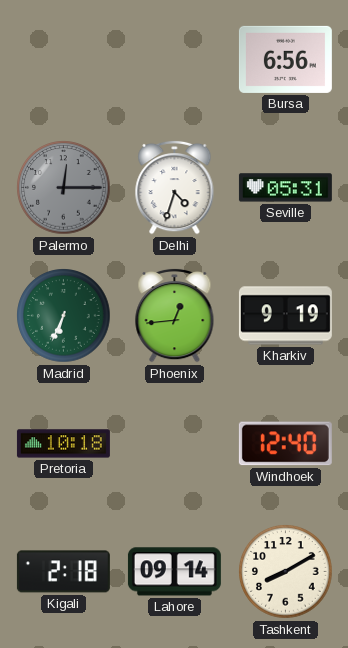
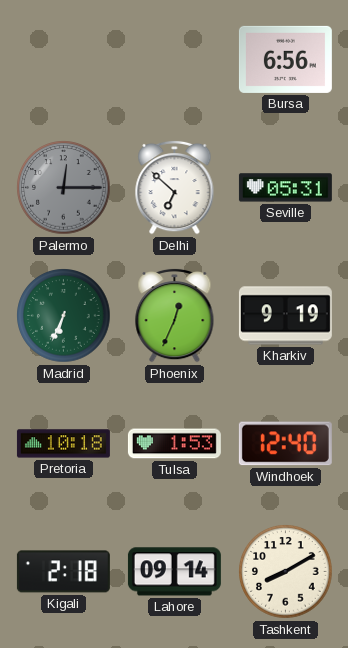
Delhi: 4:33 -> 6:52 (175, 187)
Phoenix: 12:44 -> 12:34 (175, 315)
Tulsa: none -> 1:53 (174, 444)
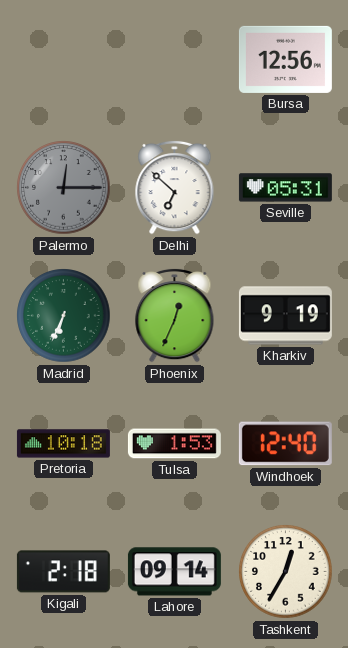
Bursa: 6:56 -> 12:56 (285, 59)
Tashkent: 8:10 -> 12:35 (286, 572)
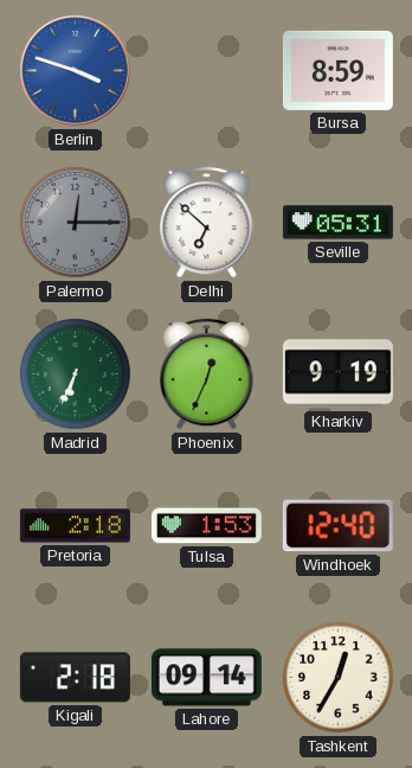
Berlin: none -> 3:48 (76, 71)
Bursa: 12:56 -> 8:59 (337, 70)
Pretoria: 10:18 -> 2:18 (75, 526)
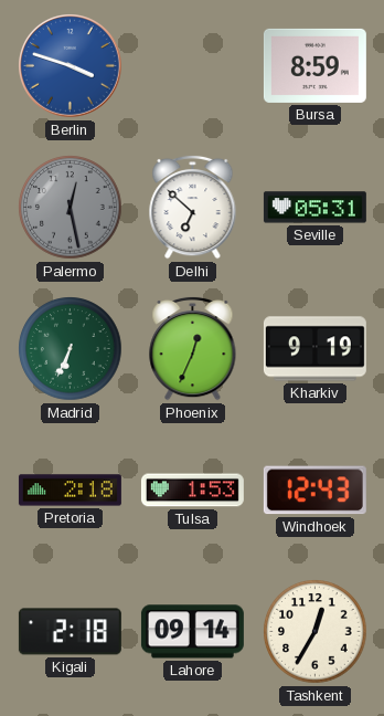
Palermo: 12:15 -> 12:28 (71, 208)
Windhoek: 12:40 -> 12:43 (314, 491)
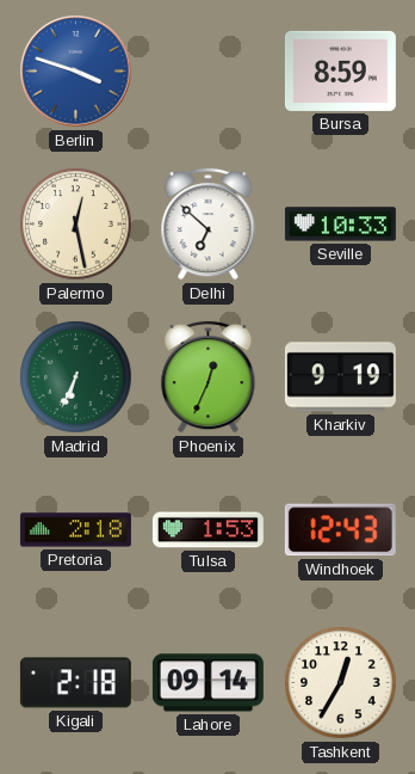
Palermo dial: grey -> cream (76, 225)
Seville: 05:31 -> 10:33 (340, 225)
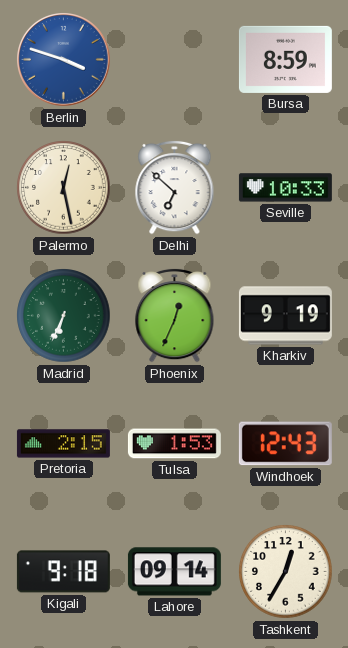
Pretoria: 2:18 -> 2:15 (63, 444)
Kigali: 2:18 -> 9:18 (63, 572)
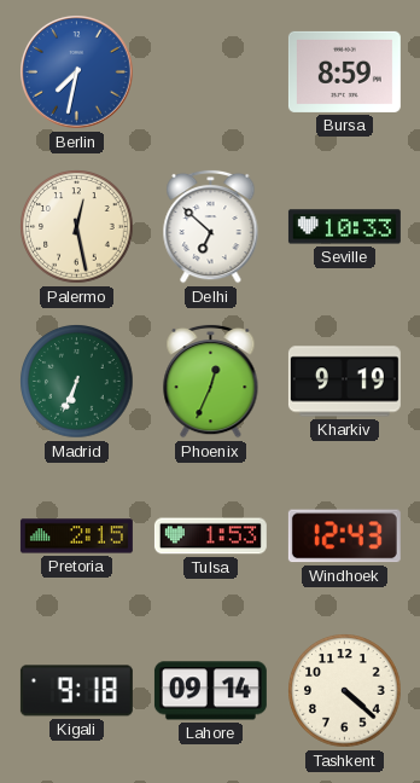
Berlin: 3:48 -> 7:32 (77, 72)
Tashkent: 12:35 -> 4:22 (345, 691)
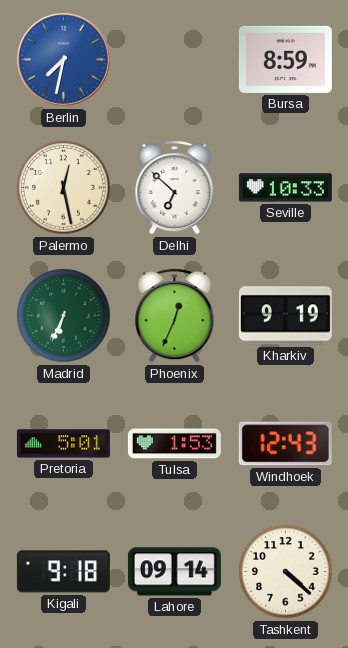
Pretoria: 2:15 -> 5:01 (63, 444)
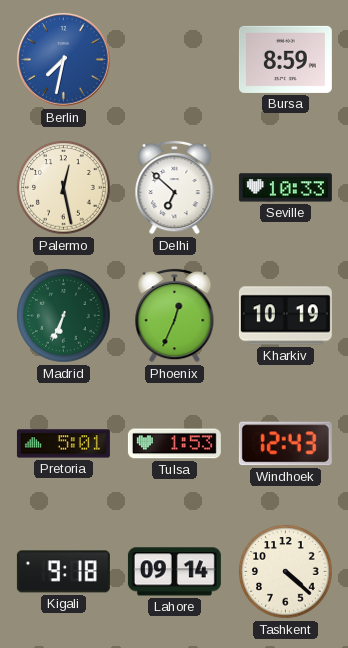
Kharkiv: 9:19 -> 10:19 (285, 316)
